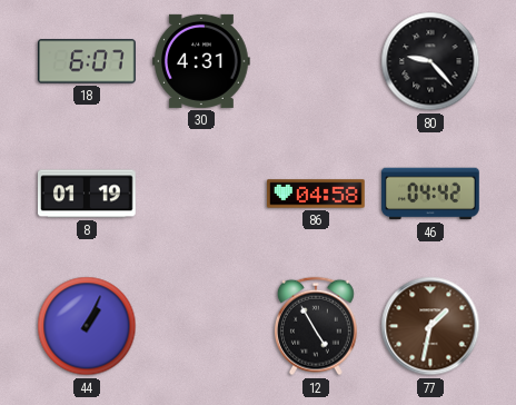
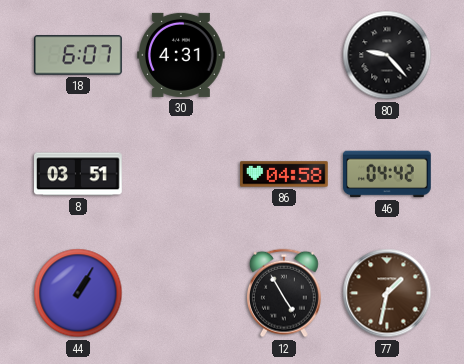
8: 01:19 -> 03:51 (78, 174)
44: 1:04 -> 1:05 (78, 293)
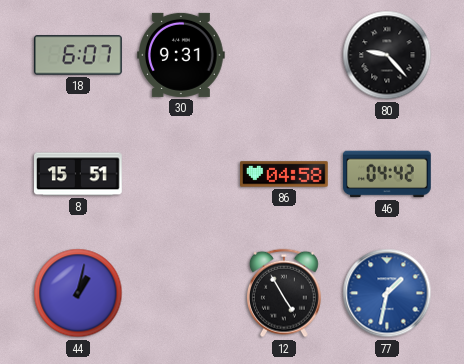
30: 4:31 -> 9:31 (182, 55)
8: 03:51 -> 15:51 (78, 174)
44: 1:05 -> 1:02 (78, 293)
77 dial: brown -> blue (387, 293)
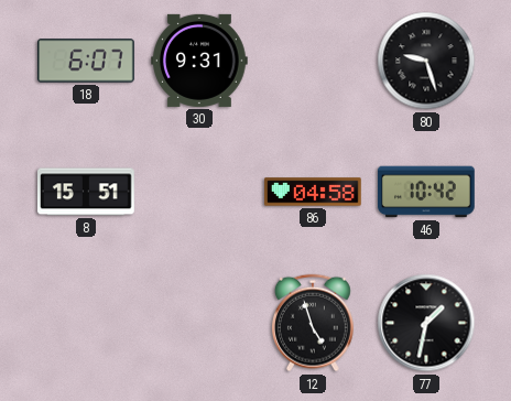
80: 9:23 -> 9:27 (426, 61)
46: 04:42 -> 10:42 (426, 192)
44: 1:02 -> none (78, 293)
12: 4:55 -> 4:57 (313, 323)
77 dial: blue -> black (426, 323)
